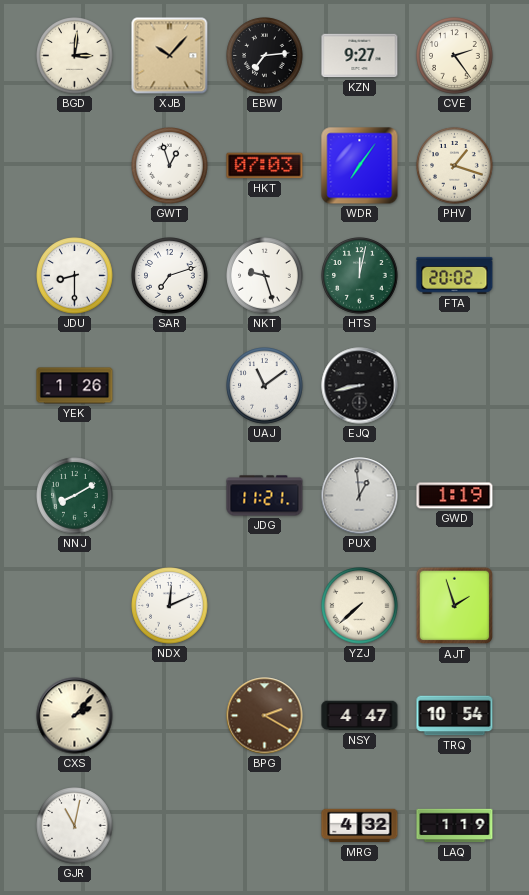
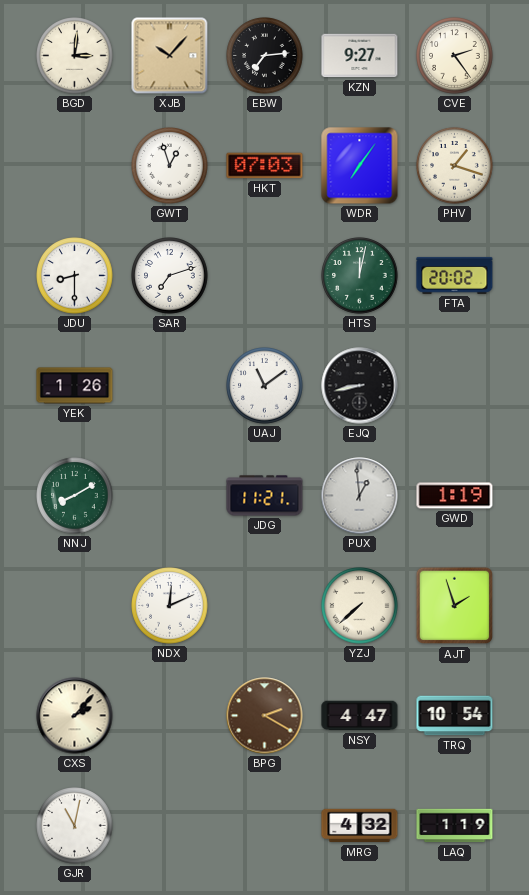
NKT: 9:27 -> none (265, 276)
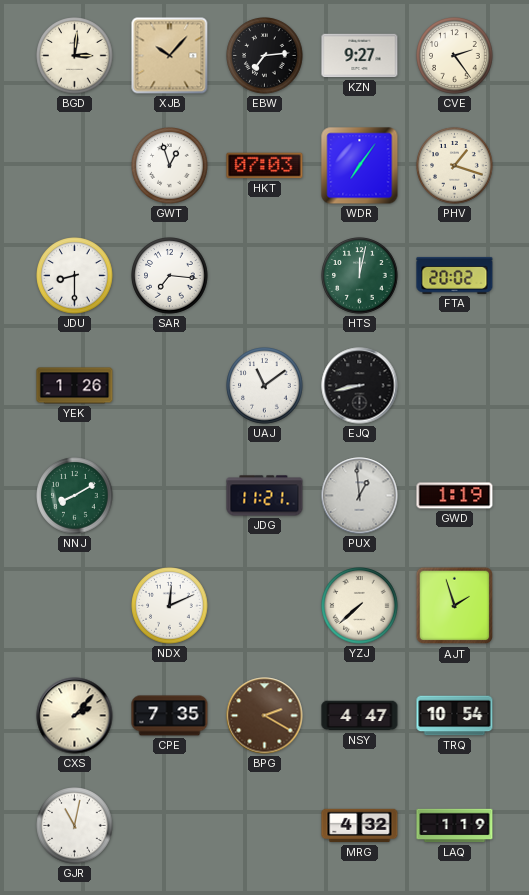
SAR: 7:12 -> 7:16 (170, 276)
CPE: none -> 7:35 (170, 716)
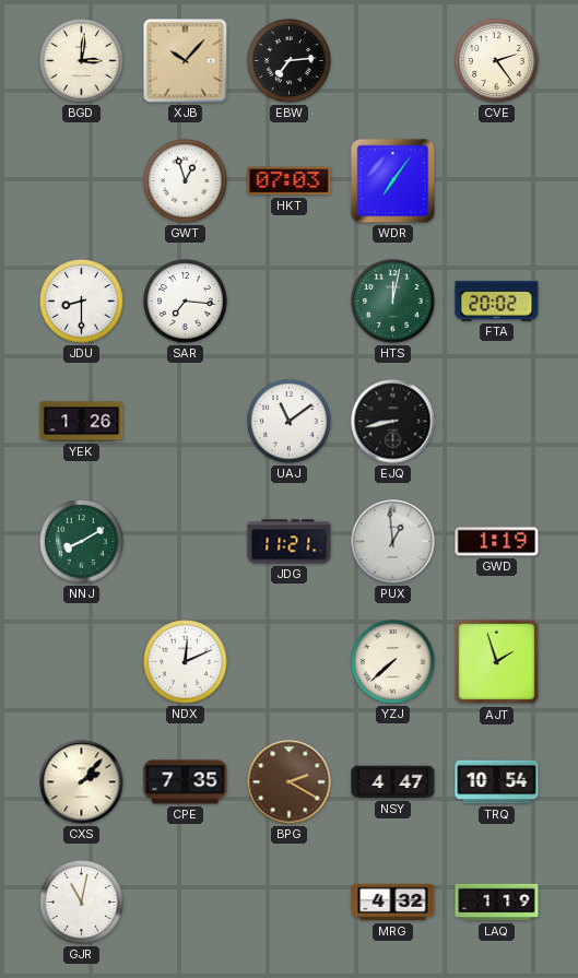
KZN: 9:27 -> none (360, 56)
PHV: 1:18 -> none (455, 166)
